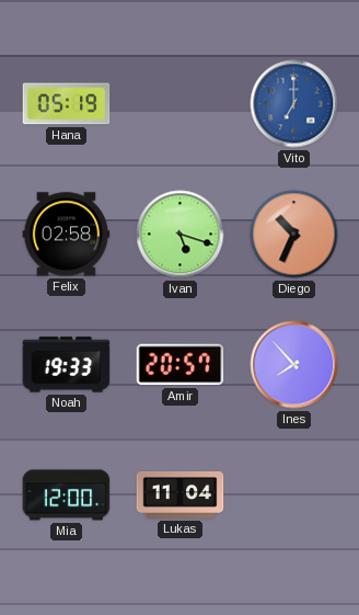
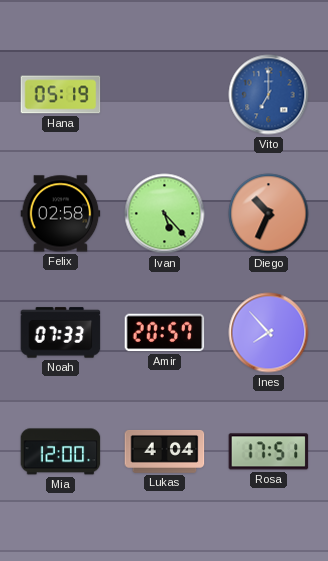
Ivan: 5:18 -> 5:23 (165, 214)
Noah: 19:33 -> 07:33 (61, 333)
Lukas: 11:04 -> 4:04 (165, 451)
Rosa: none -> 17:51 (269, 452)
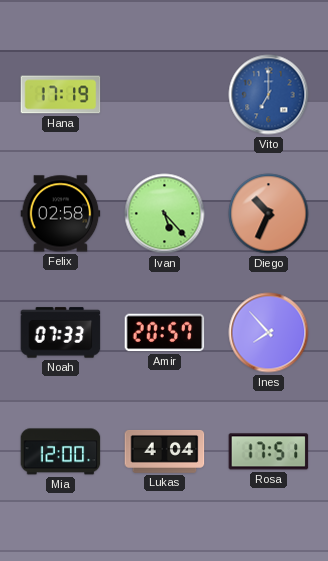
Hana: 05:19 -> 17:19 (61, 95)
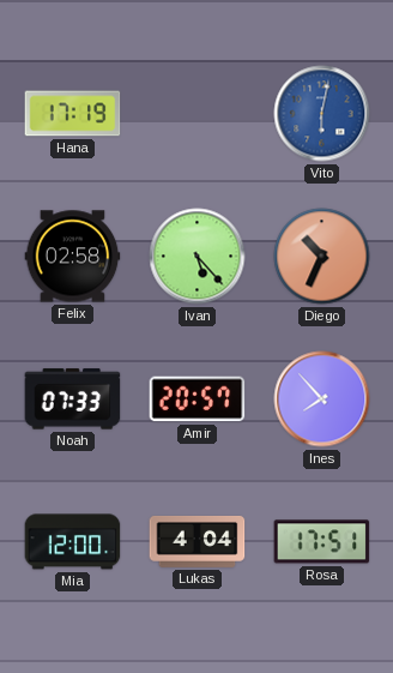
Vito: 7:00 -> 6:02 (322, 114)
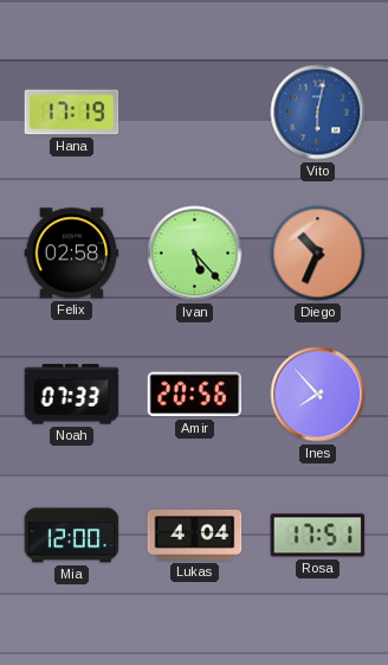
Amir: 20:57 -> 20:56 (195, 395)
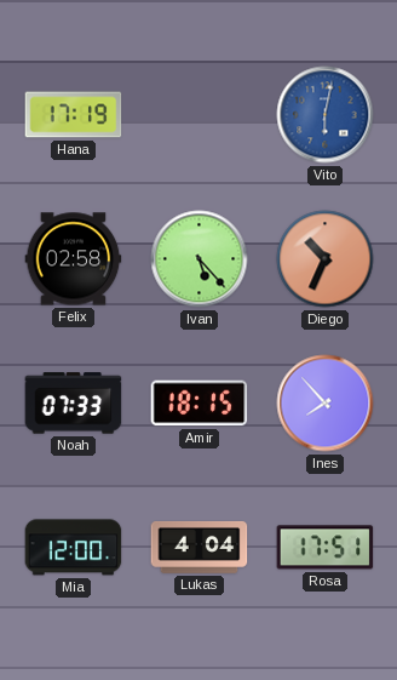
Amir: 20:56 -> 18:15 (200, 404)
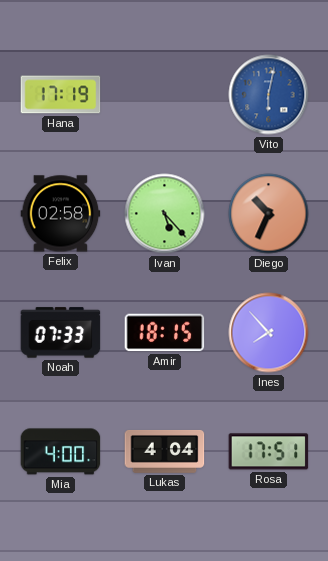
Mia: 12:00 -> 4:00 (61, 452)
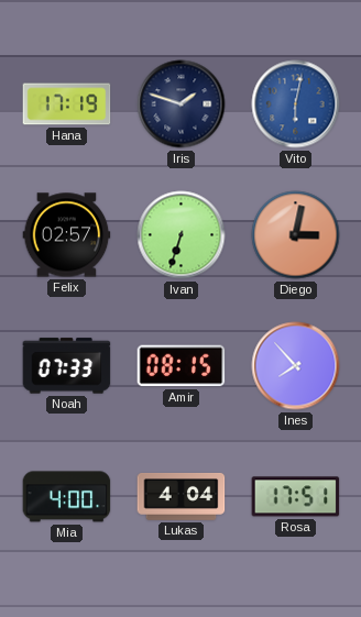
Iris: none -> 1:48 (182, 104)
Felix: 02:58 -> 02:57 (67, 235)
Ivan: 5:23 -> 6:33 (182, 235)
Diego: 10:34 -> 3:02 (296, 235)
Amir: 18:15 -> 08:15 (182, 366)
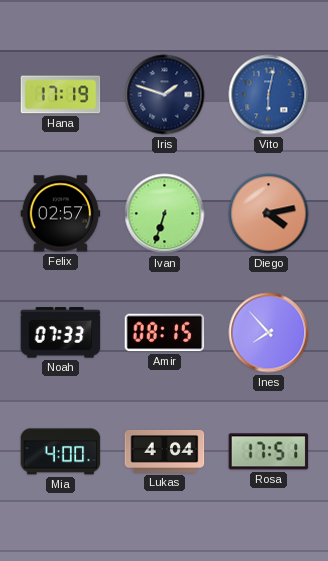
Diego: 3:02 -> 4:13 (269, 214)
